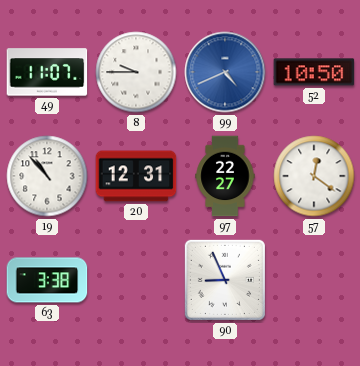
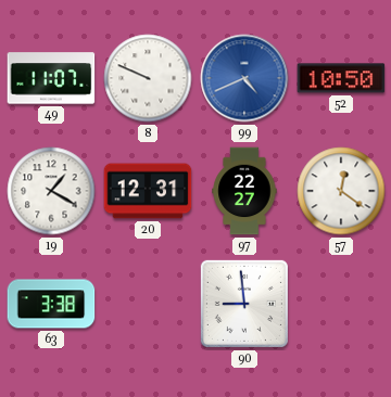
8: 9:45 -> 9:49 (148, 78)
19: 10:53 -> 1:20 (51, 191)
90: 8:56 -> 8:59 (244, 304)
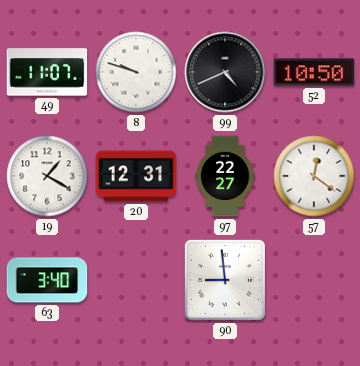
8: 9:49 -> 9:48 (136, 72)
99 dial: blue -> black (225, 72)
63: 3:38 -> 3:40 (47, 280)
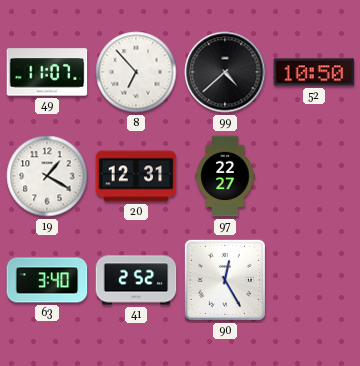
8: 9:48 -> 6:53 (136, 72)
99: 4:41 -> 4:38 (225, 72)
57: 12:21 -> none (314, 176)
41: none -> 2:52 (136, 280)
90: 8:59 -> 12:25 (225, 280)
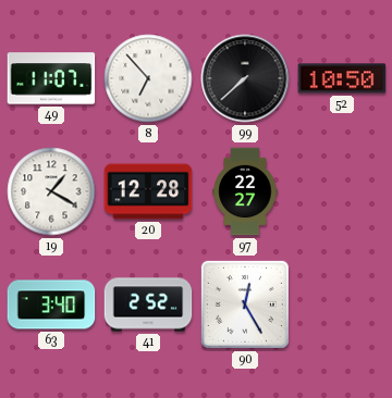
99: 4:38 -> 7:38 (245, 78)
20: 12:31 -> 12:28 (148, 191)
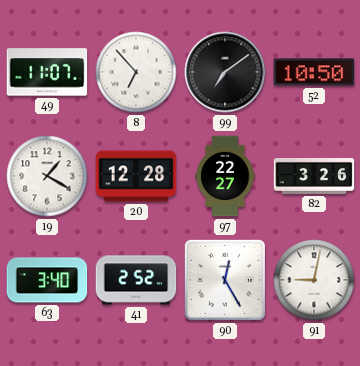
99: 7:38 -> 7:09 (225, 72)
82: none -> 3:26 (314, 177)
91: none -> 9:02 (314, 280)
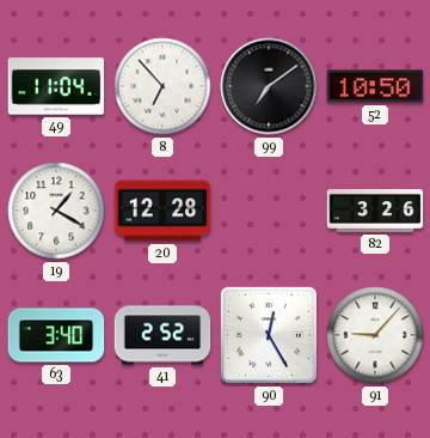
49: 11:07 -> 11:04 (56, 86)
97: 22:27 -> none (225, 176)
91: 9:02 -> 9:07 (375, 335)
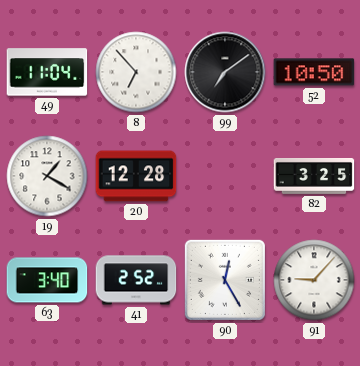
82: 3:26 -> 3:25 (314, 177)
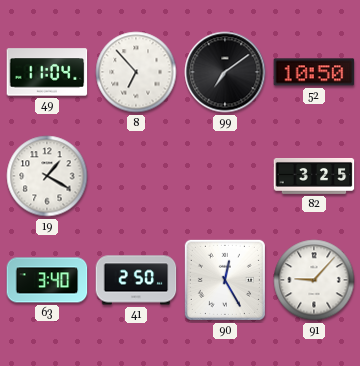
20: 12:28 -> none (136, 176)
41: 2:52 -> 2:50 (136, 280)
